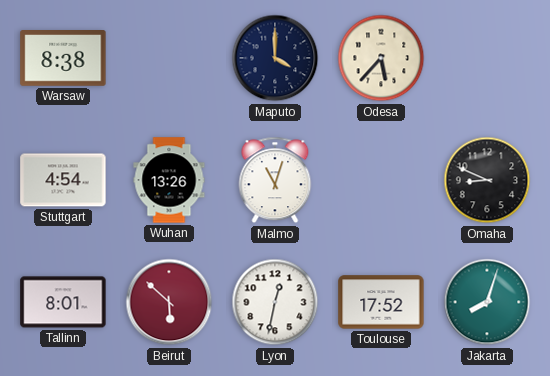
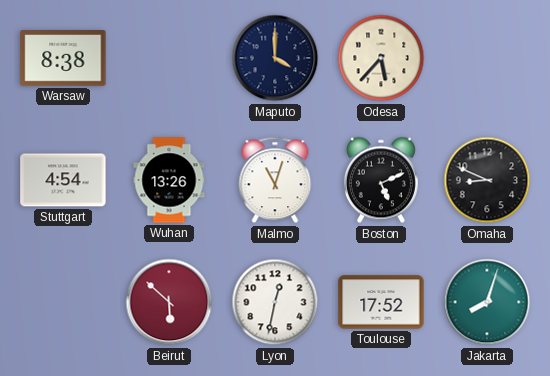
Boston: none -> 5:11 (381, 180)
Tallinn: 8:01 -> none (63, 302)
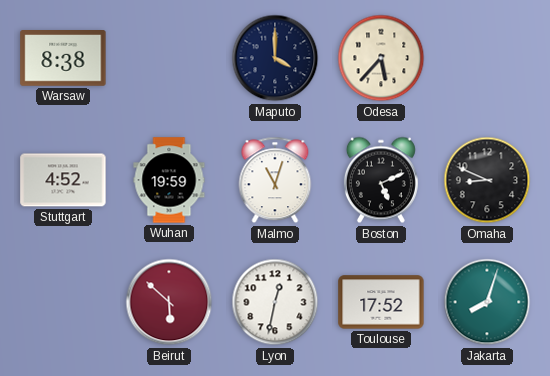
Stuttgart: 4:54 -> 4:52 (63, 180)
Wuhan: 13:26 -> 19:59 (169, 180)
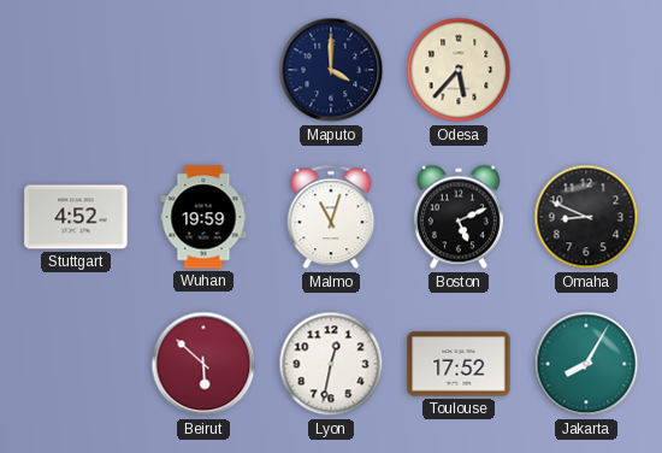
Warsaw: 8:38 -> none (63, 58)
Jakarta: 8:03 -> 8:05 (586, 364)
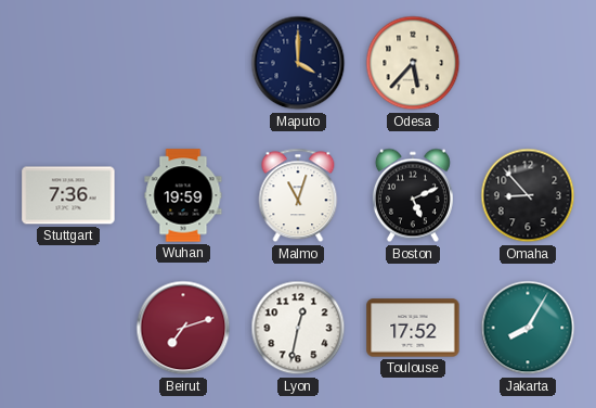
Stuttgart: 4:52 -> 7:36 (68, 195)
Omaha: 8:49 -> 8:53 (528, 195)
Beirut: 5:52 -> 7:12 (183, 328)
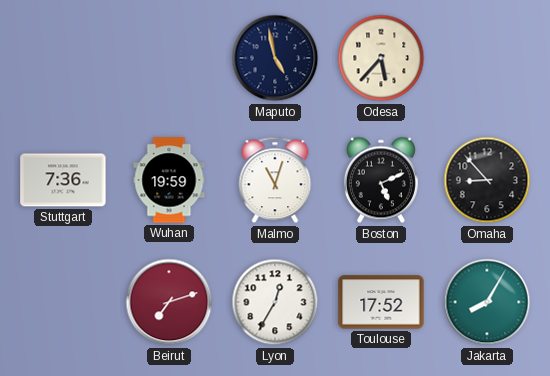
Maputo: 4:00 -> 4:58 (275, 58)
Lyon: 12:32 -> 12:35 (275, 302)
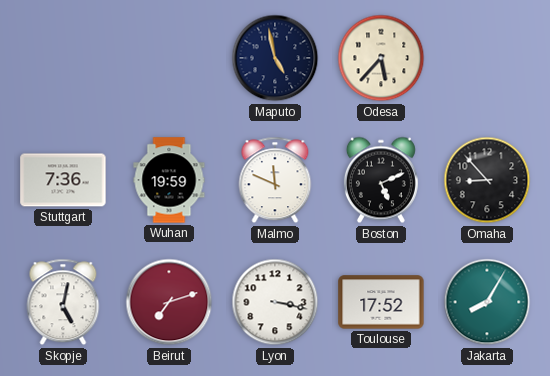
Malmo: 11:03 -> 11:49 (275, 180)
Skopje: none -> 5:02 (63, 302)
Lyon: 12:35 -> 3:17 (275, 302)
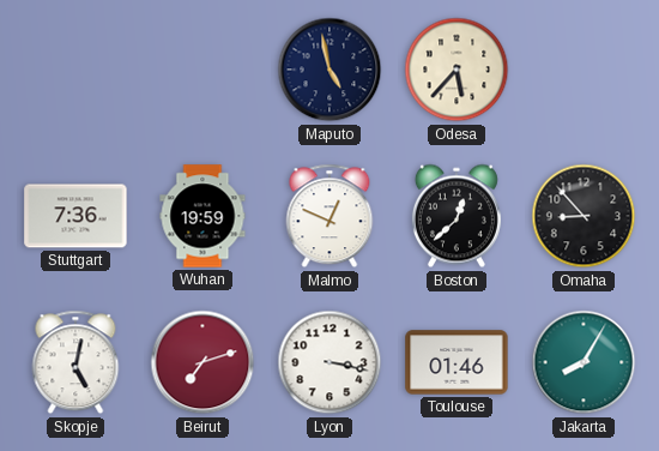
Malmo: 11:49 -> 12:49 (329, 216)
Boston: 5:11 -> 12:38 (457, 216)
Toulouse: 17:52 -> 01:46 (457, 362)
